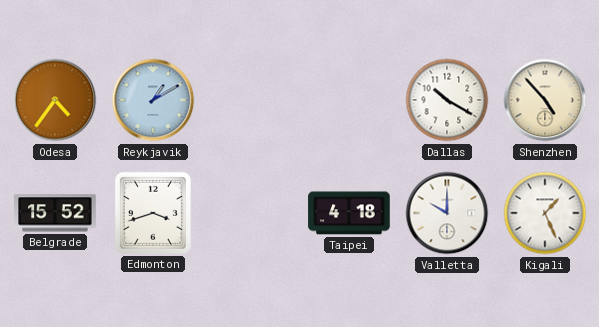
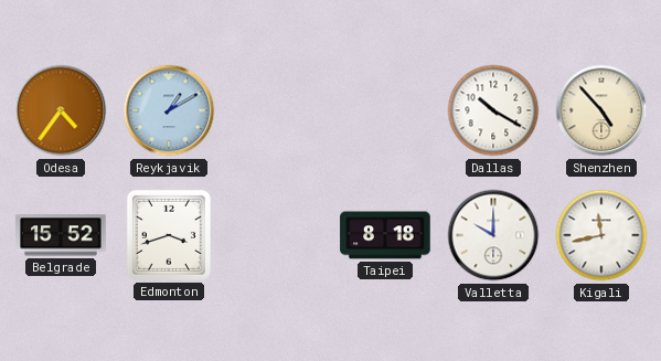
Taipei: 4:18 -> 8:18 (385, 235)
Kigali: 1:26 -> 11:43 (601, 235)
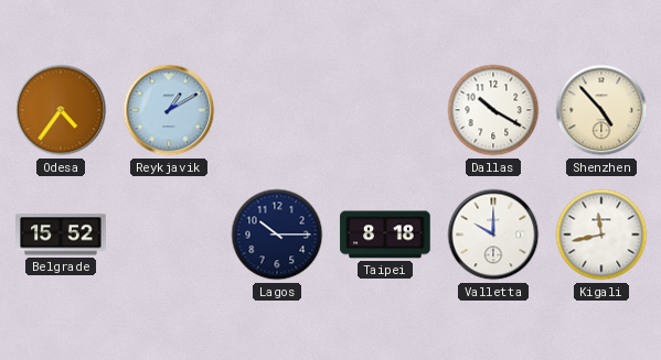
Edmonton: 3:42 -> none (169, 235)
Lagos: none -> 10:15 (277, 234)
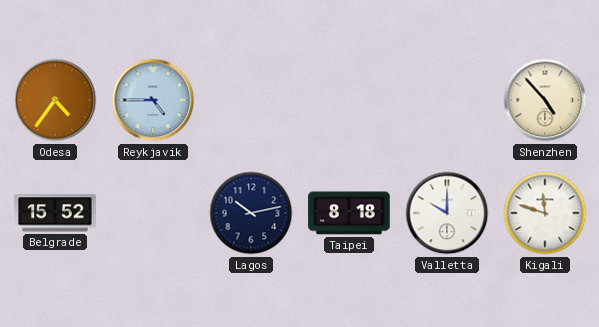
Reykjavik: 1:10 -> 4:45 (153, 100)
Dallas: 10:20 -> none (493, 110)
Lagos: 10:15 -> 10:13 (251, 213)
Kigali: 11:43 -> 11:48 (545, 213)
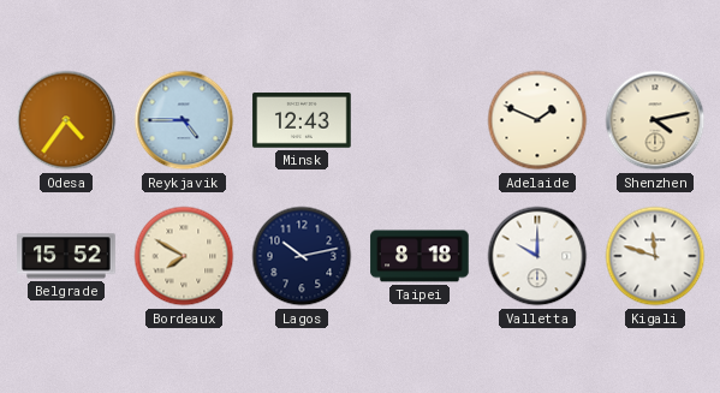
Minsk: none -> 12:43 (302, 120)
Adelaide: none -> 1:49 (537, 120)
Shenzhen: 4:53 -> 4:13 (655, 120)
Bordeaux: none -> 7:50 (184, 256)
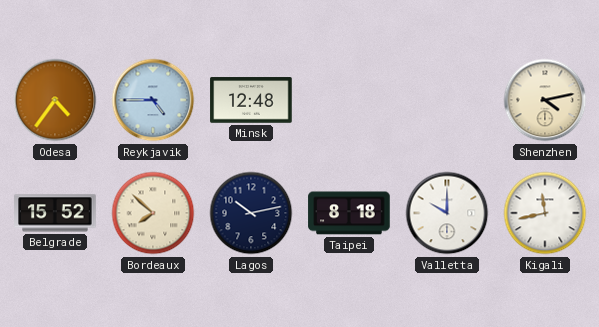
Minsk: 12:43 -> 12:48 (251, 100)
Adelaide: 1:49 -> none (537, 120)
Bordeaux: 7:50 -> 7:52 (153, 213)
Kigali: 11:48 -> 11:43 (545, 213)
